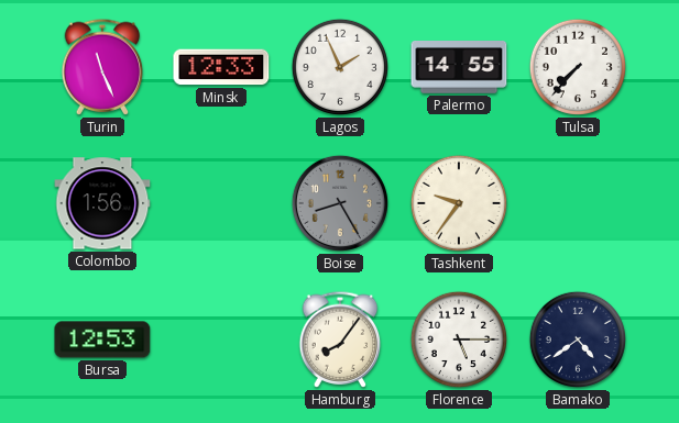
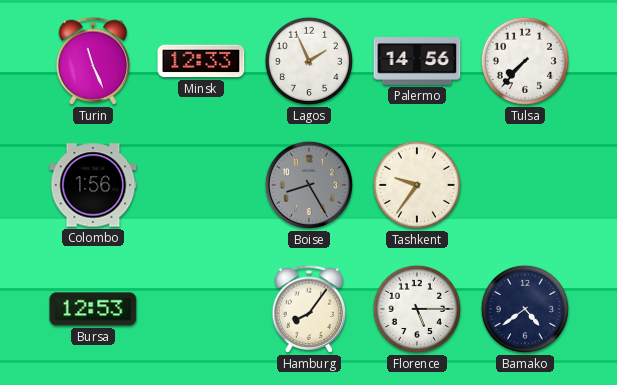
Palermo: 14:55 -> 14:56 (417, 62)
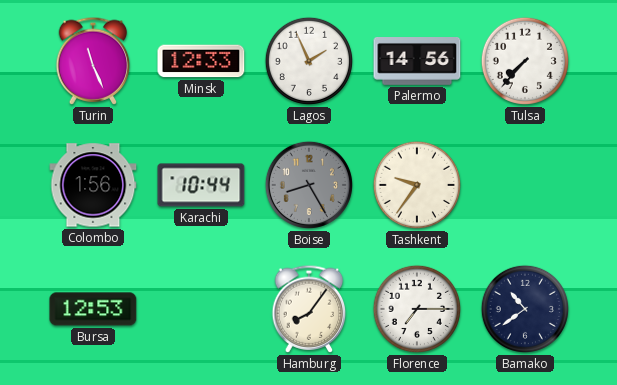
Karachi: none -> 10:44 (201, 185)
Florence: 5:15 -> 7:15 (417, 309)
Bamako: 4:39 -> 10:39 (525, 309)
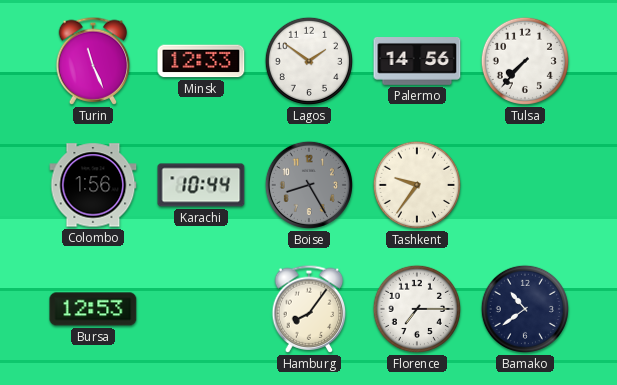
Lagos: 1:56 -> 1:51 (309, 61)
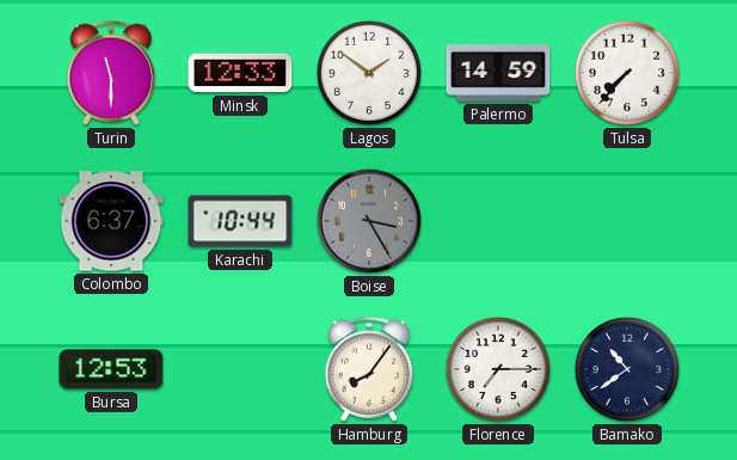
Turin: 11:26 -> 11:30 (111, 73)
Palermo: 14:56 -> 14:59 (498, 74)
Colombo: 1:56 -> 6:37 (111, 221)
Boise: 8:25 -> 3:25 (369, 221)
Tashkent: 9:36 -> none (417, 185)
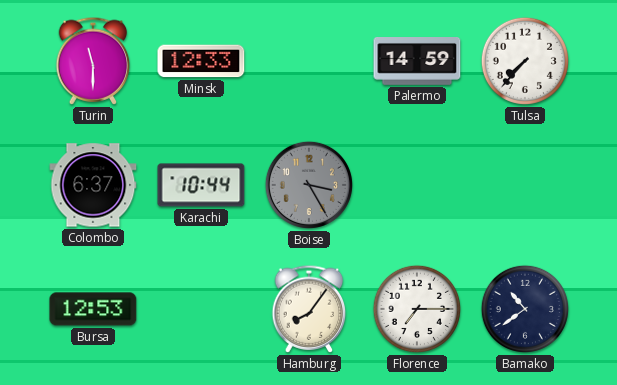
Lagos: 1:51 -> none (369, 73)
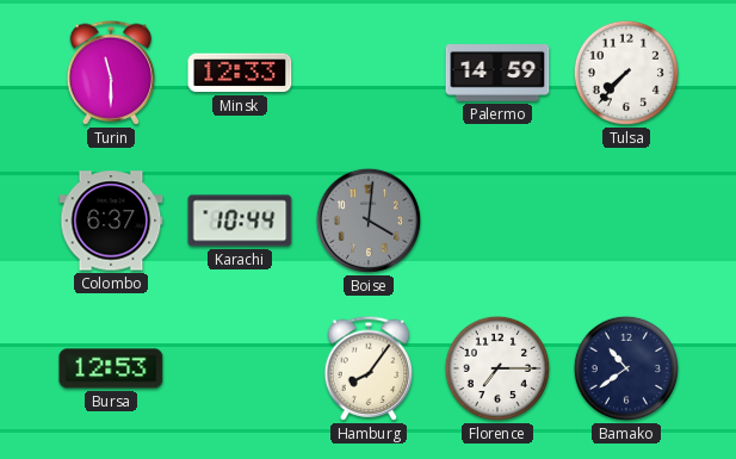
Boise: 3:25 -> 4:01 (369, 221)
